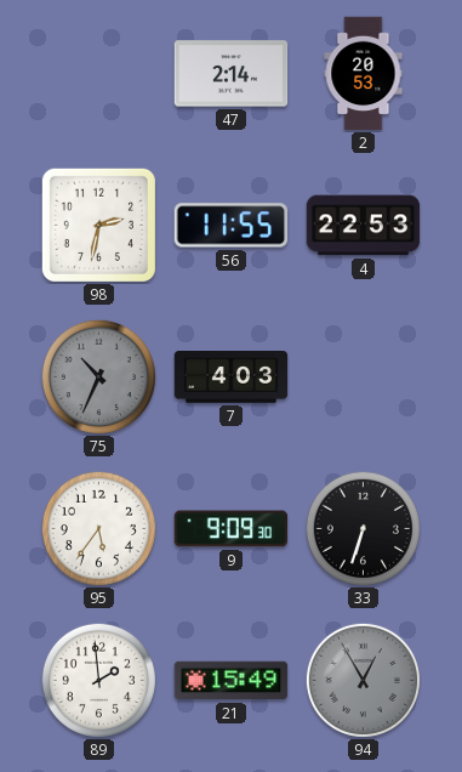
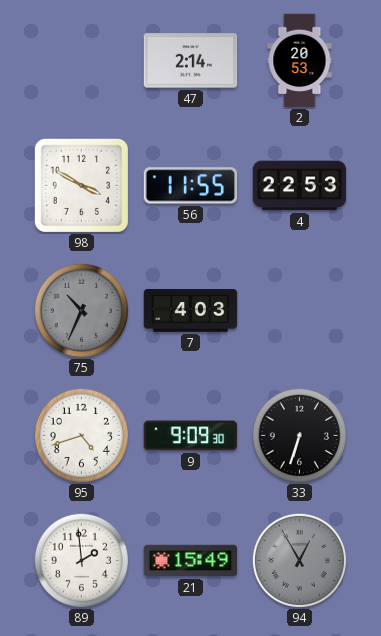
98: 2:32 -> 3:50 (81, 185)
95: 5:36 -> 4:42 (81, 435)
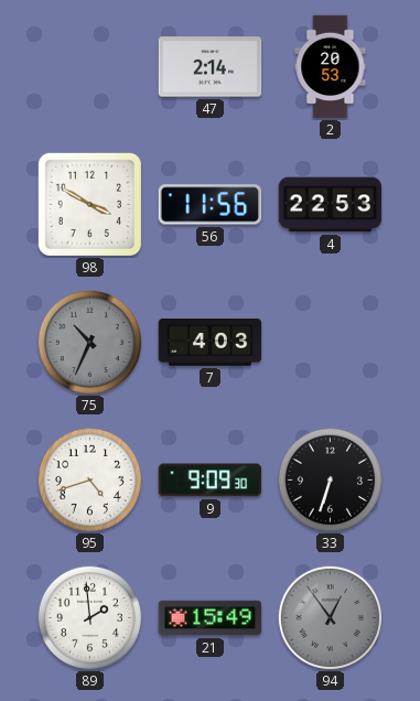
56: 11:55 -> 11:56 (211, 205)
94: 12:55 -> 12:54 (330, 617)
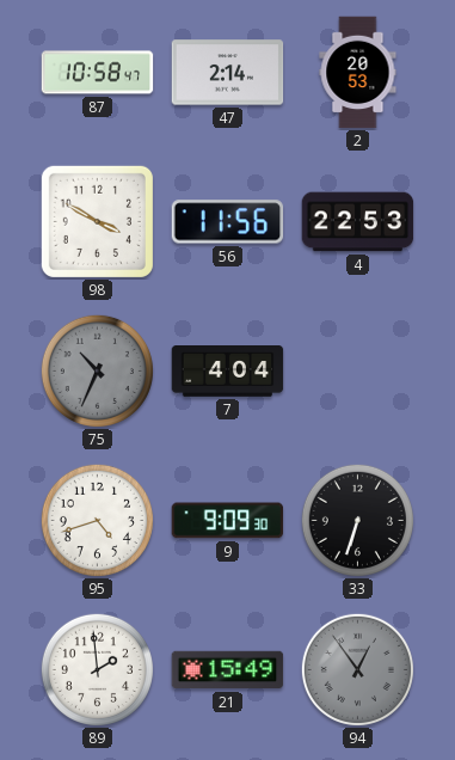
87: none -> 10:58 (98, 73)
7: 4:03 -> 4:04 (228, 372)
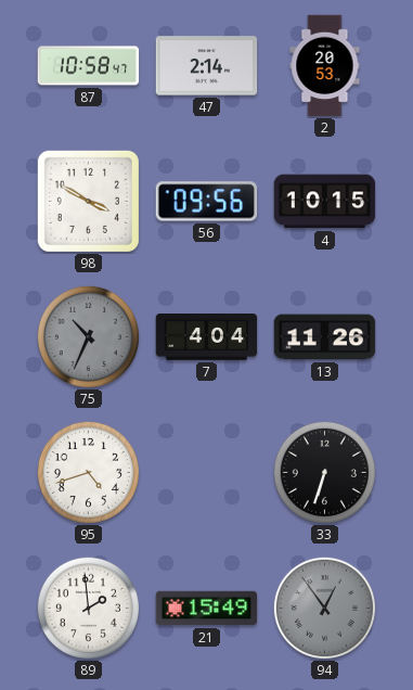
56: 11:56 -> 09:56 (207, 202)
4: 22:53 -> 10:15 (325, 202)
13: none -> 11:26 (325, 337)
9: 9:09 -> none (228, 521)
